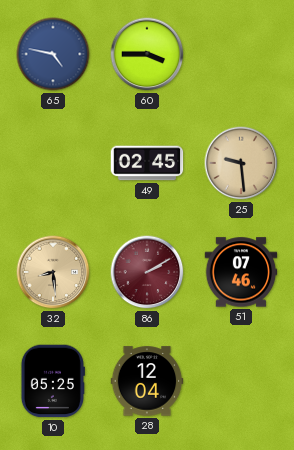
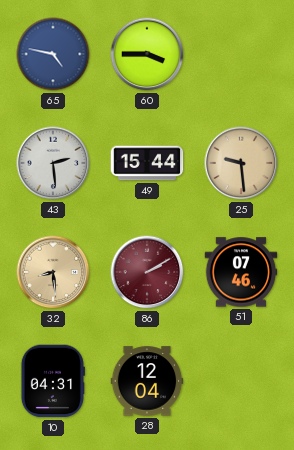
43: none -> 2:29 (53, 163)
49: 02:45 -> 15:44 (147, 163)
10: 05:25 -> 04:31 (53, 381)
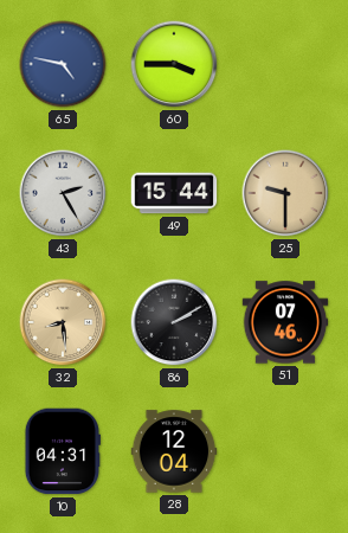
43: 2:29 -> 2:25 (63, 193)
25: 9:29 -> 9:30 (285, 193)
86 dial: burgundy -> black (174, 322)
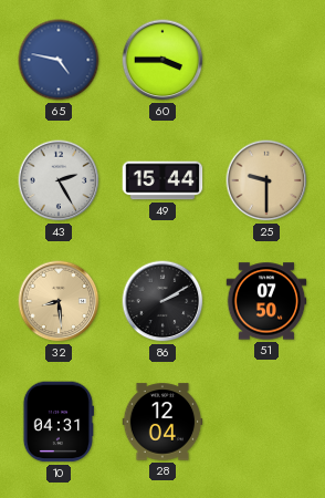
51: 07:46 -> 07:50 (266, 301)
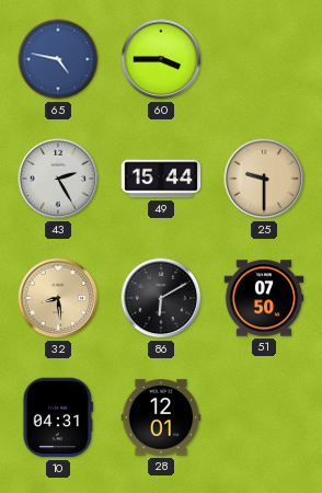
86: 2:10 -> 6:10 (161, 298)
28: 12:04 -> 12:01 (161, 417)
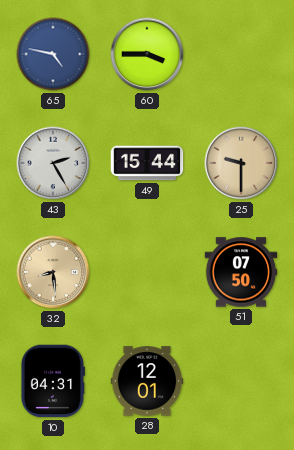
86: 6:10 -> none (161, 298)
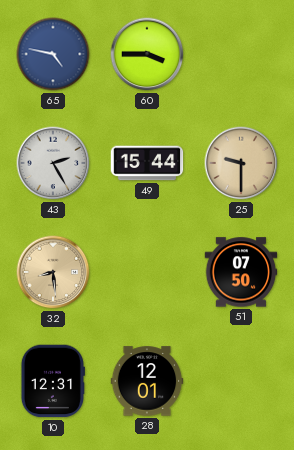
10: 04:31 -> 12:31 (53, 381)
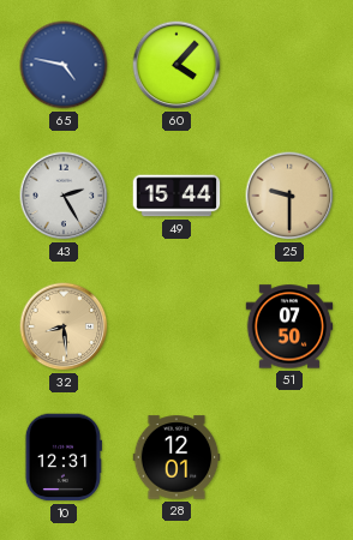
60: 3:45 -> 4:07 (176, 65)
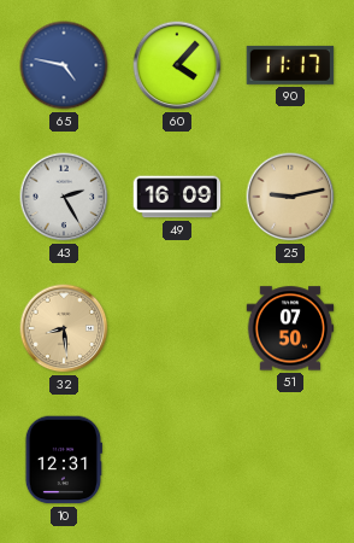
90: none -> 11:17 (290, 65)
49: 15:44 -> 16:09 (177, 197)
25: 9:30 -> 9:13 (290, 197)
28: 12:01 -> none (176, 457)
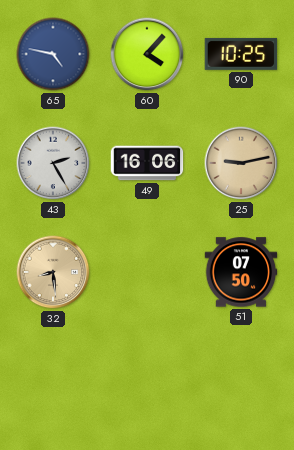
90: 11:17 -> 10:25 (241, 54)
49: 16:09 -> 16:06 (147, 163)
10: 12:31 -> none (64, 460)
